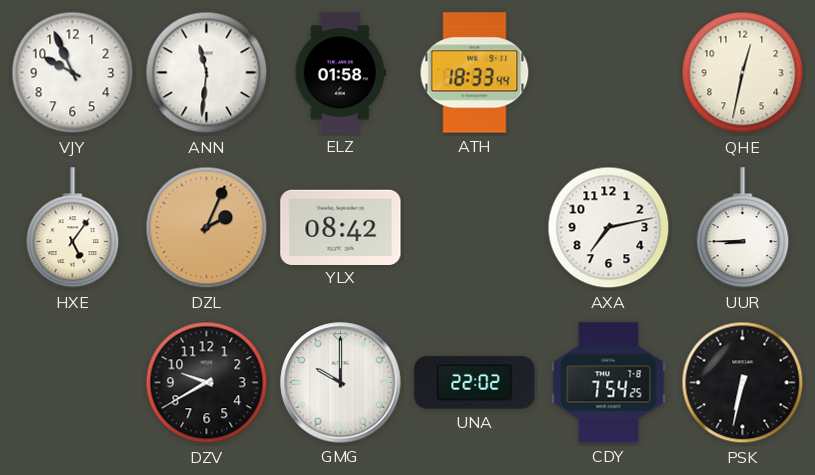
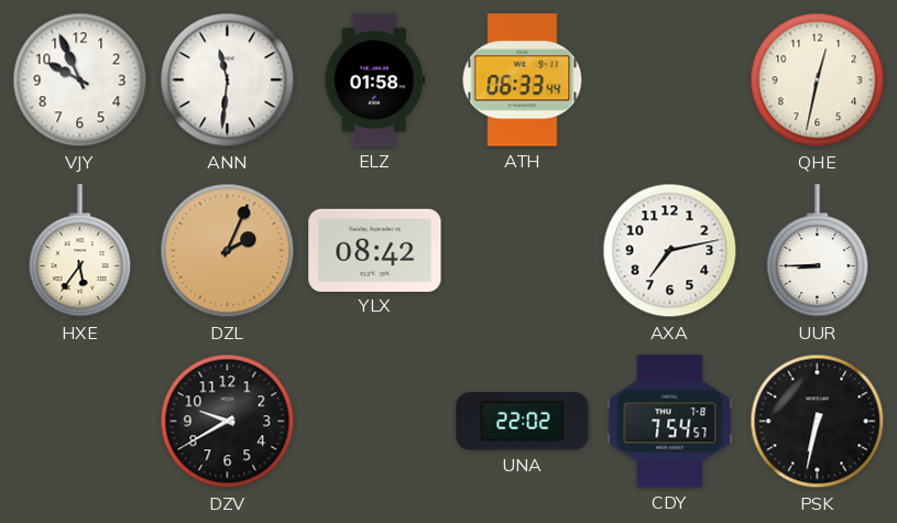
ATH: 18:33 -> 06:33 (523, 80)
HXE: 5:06 -> 5:36 (80, 251)
GMG: 10:00 -> none (341, 383)
CDY: 7:54:25 -> 7:54:57 (670, 422)
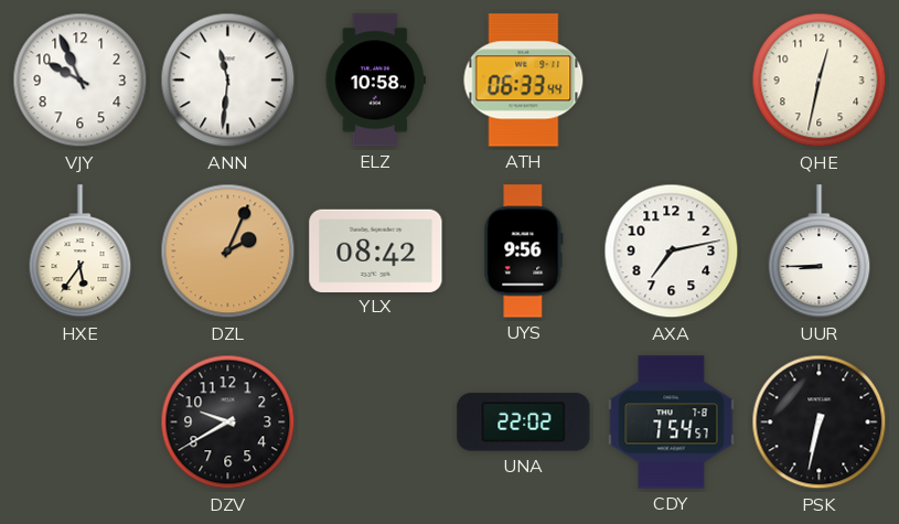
ELZ: 01:58 -> 10:58 (375, 81)
UYS: none -> 9:56 (524, 252)
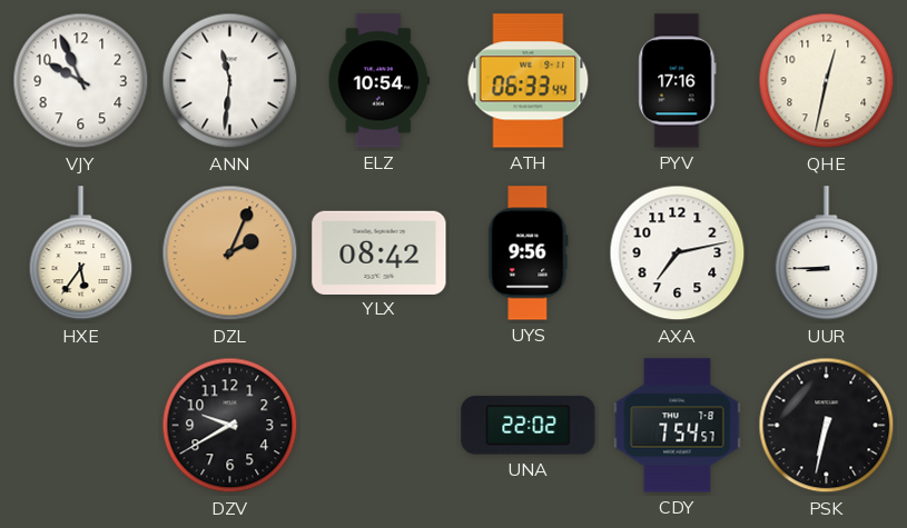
ELZ: 10:58 -> 10:54 (378, 81)
PYV: none -> 17:16 (678, 81)
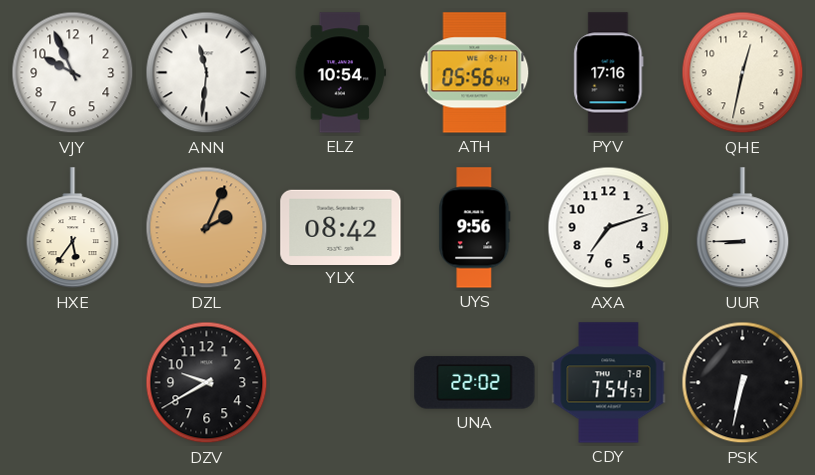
ATH: 06:33 -> 05:56 (475, 73)
AXA: 7:13 -> 7:12 (609, 228)
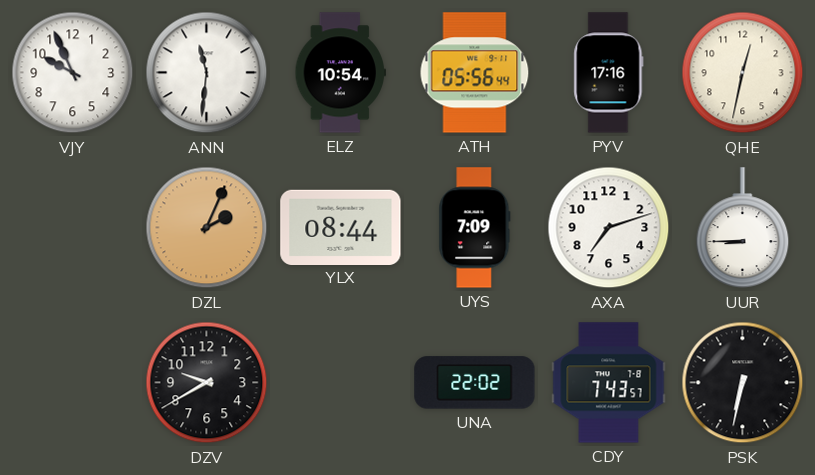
HXE: 5:36 -> none (73, 228)
YLX: 08:42 -> 08:44 (341, 227)
UYS: 9:56 -> 7:09 (475, 228)
CDY: 7:54 -> 7:43 (609, 383)
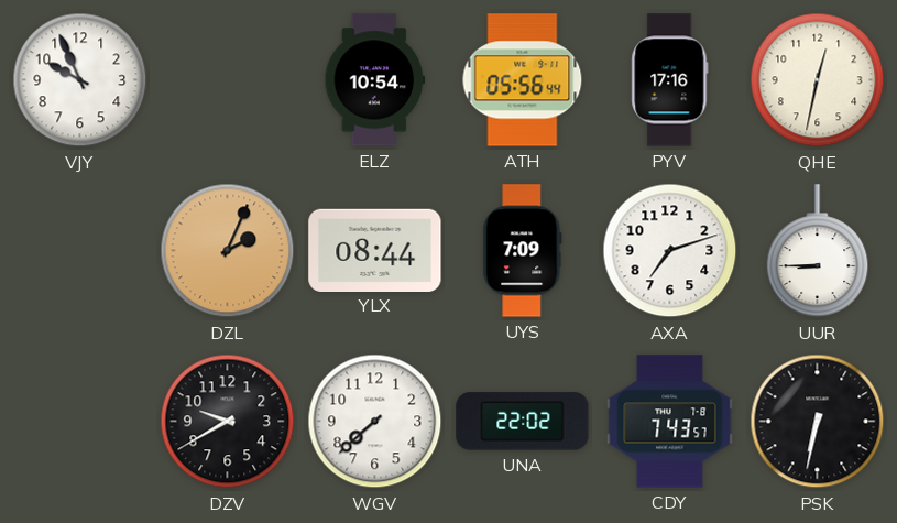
ANN: 11:31 -> none (207, 73)
WGV: none -> 7:38 (375, 422)
